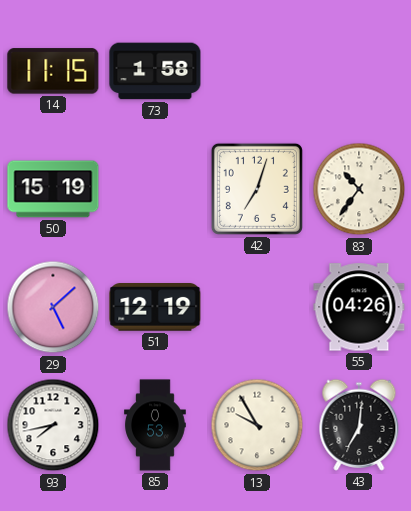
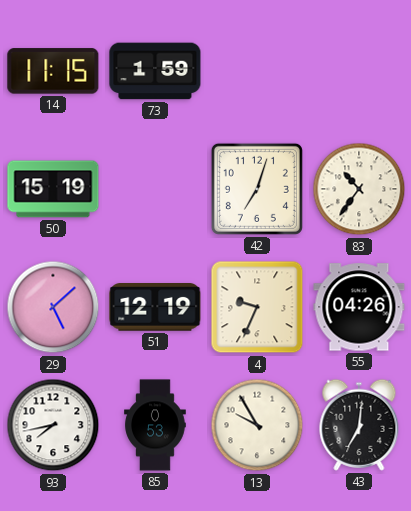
73: 1:58 -> 1:59 (155, 71)
4: none -> 9:34 (257, 307)
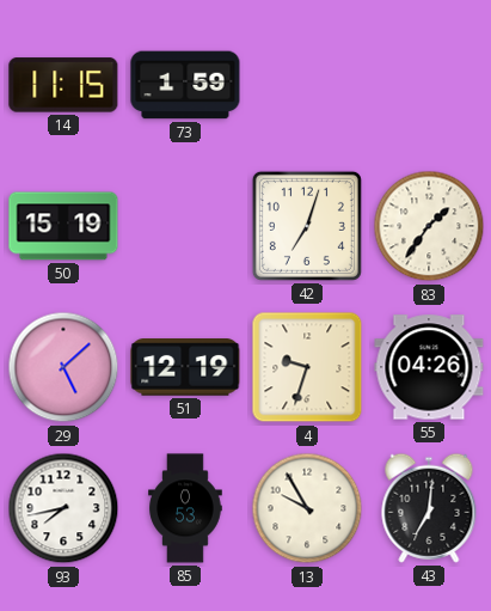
83: 10:36 -> 1:36 (429, 226)
4: 9:34 -> 9:33 (307, 367)
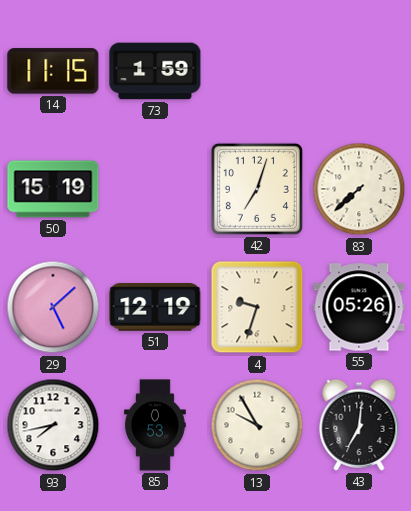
83: 1:36 -> 7:38 (359, 189)
55: 04:26 -> 05:26 (359, 307)
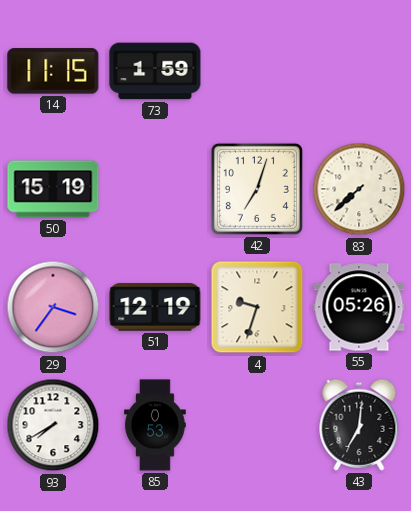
29: 5:08 -> 3:36 (53, 307)
93: 7:43 -> 7:40 (53, 425)
13: 9:55 -> none (257, 425)
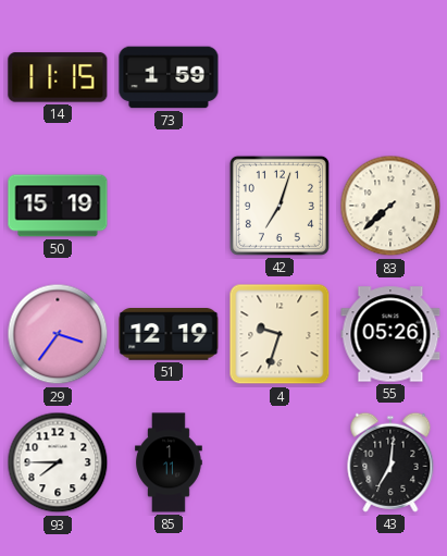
93: 7:40 -> 7:45 (58, 462)
85: 0:53 -> 1:11 (169, 462)
